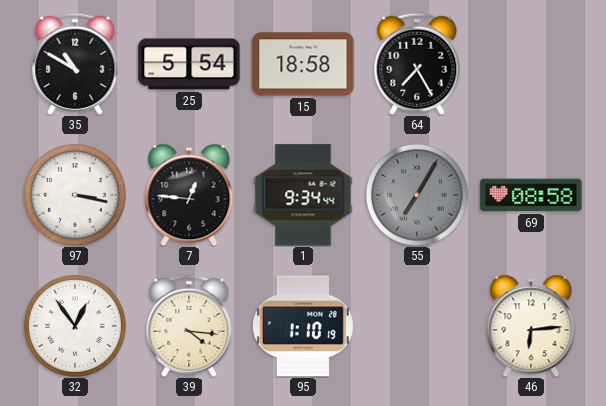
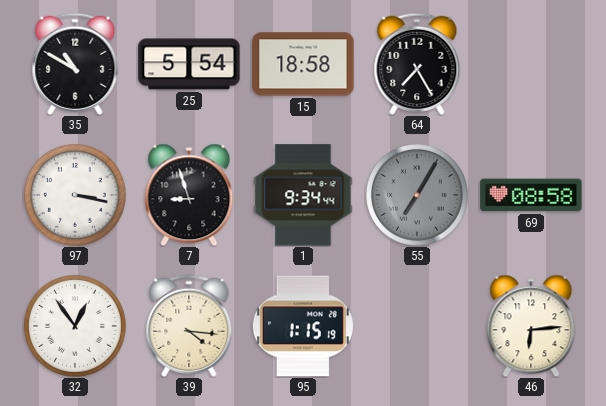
7: 12:46 -> 8:57 (189, 195)
95: 1:10 -> 1:15 (303, 326)
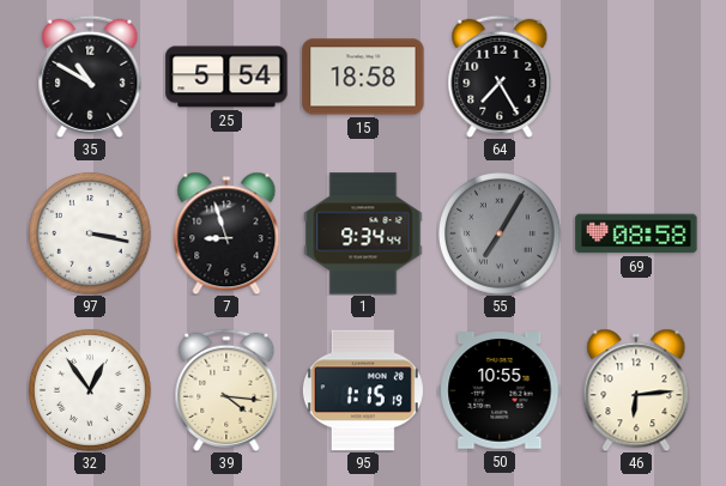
50: none -> 10:55 (500, 390)
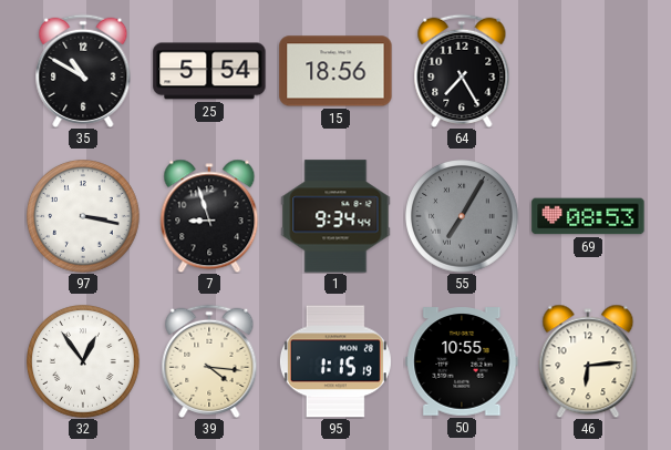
15: 18:58 -> 18:56 (335, 71)
69: 08:58 -> 08:53 (588, 216)
